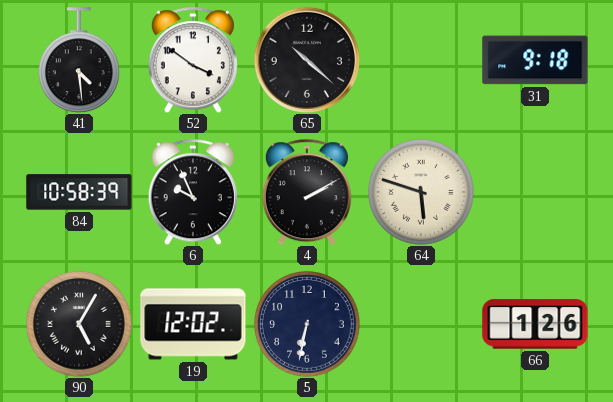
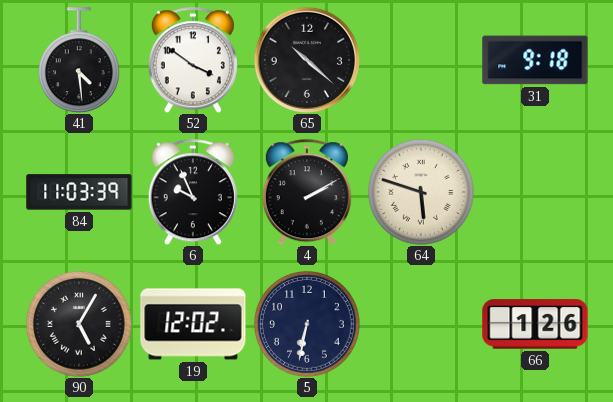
84: 10:58 -> 11:03 (79, 192)
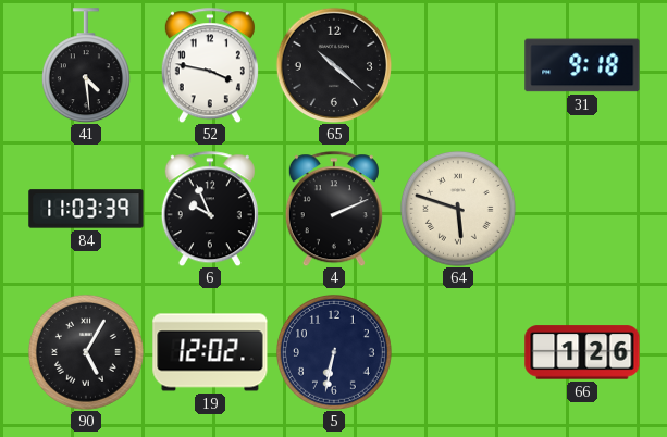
52: 3:51 -> 3:47 (210, 65)
4: 2:10 -> 2:11 (334, 209)
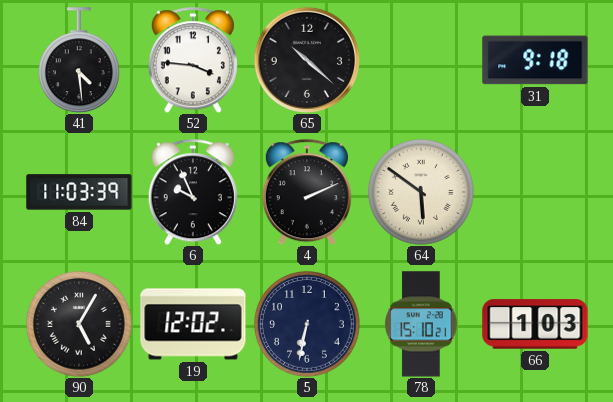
52: 3:47 -> 3:46 (193, 60)
64: 5:48 -> 5:51 (421, 192)
78: none -> 15:10 (421, 324)
66: 1:26 -> 1:03 (535, 324)
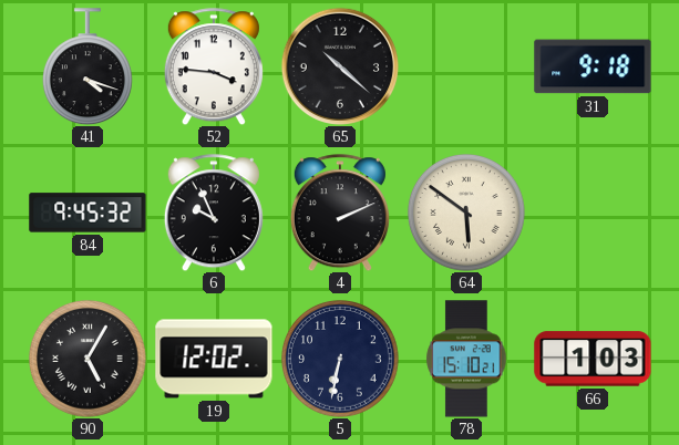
41: 4:29 -> 4:18 (88, 66)
84: 11:03 -> 9:45 (88, 213)
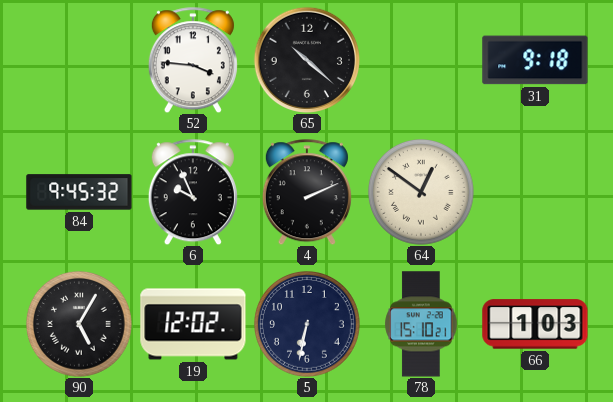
41: 4:18 -> none (88, 66)
64: 5:51 -> 12:51 (421, 192)
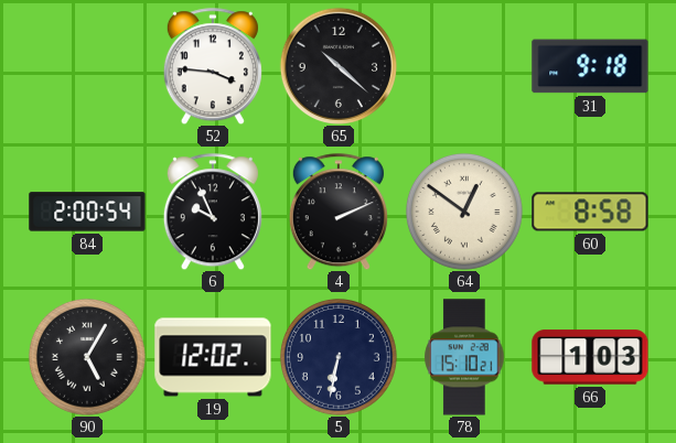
84: 9:45 -> 2:00 (87, 212)
60: none -> 8:58 (590, 212)
